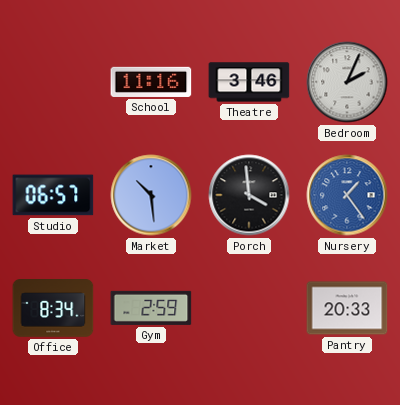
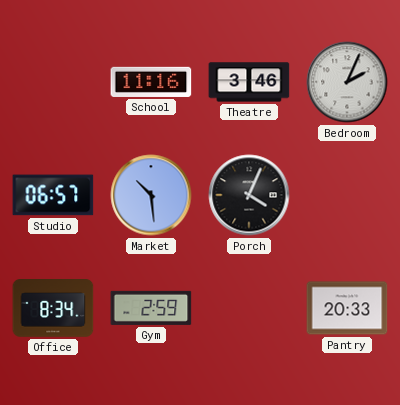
Porch: 3:59 -> 4:04 (249, 195)
Nursery: 1:24 -> none (347, 195)
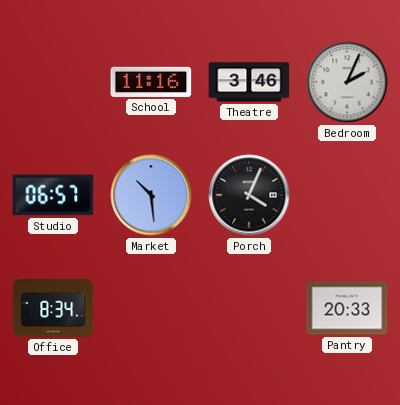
Gym: 2:59 -> none (151, 308)
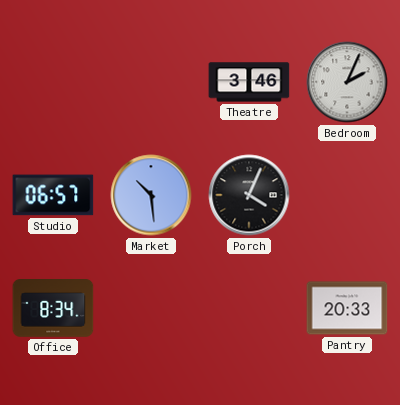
School: 11:16 -> none (151, 82)
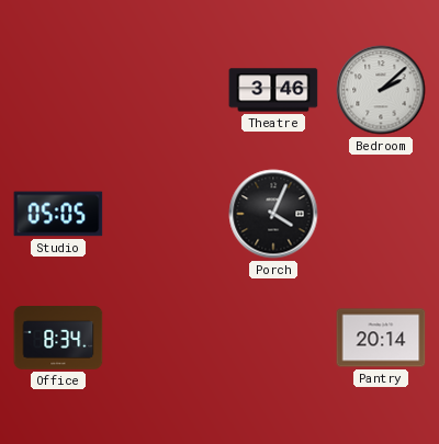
Bedroom: 2:04 -> 2:08 (381, 90)
Studio: 06:57 -> 05:05 (58, 214)
Market: 10:29 -> none (151, 195)
Pantry: 20:33 -> 20:14 (381, 338)
